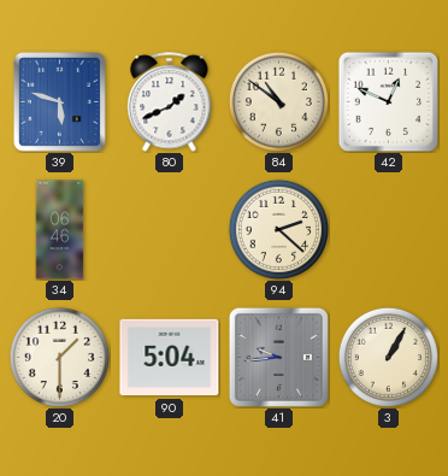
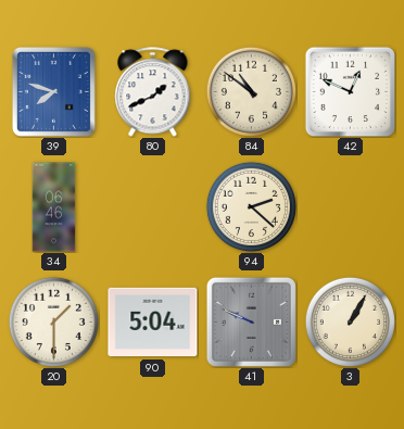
39: 5:48 -> 7:48 (53, 91)
41: 9:44 -> 9:49 (251, 321)
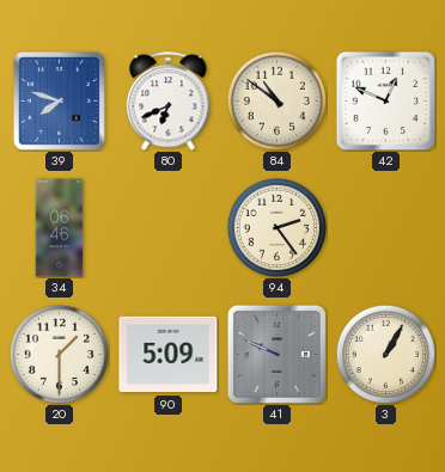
80: 1:41 -> 6:41 (169, 102)
94: 2:22 -> 2:24 (276, 227)
90: 5:04 -> 5:09 (169, 355)
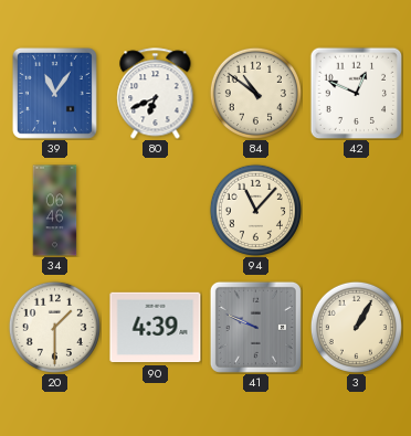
39: 7:48 -> 11:06 (54, 93)
94: 2:24 -> 11:07 (255, 210)
90: 5:09 -> 4:39 (156, 328)
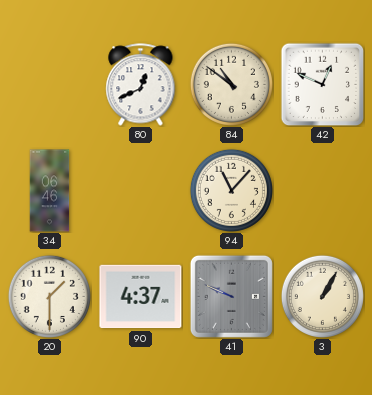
39: 11:06 -> none (54, 93)
80: 6:41 -> 12:41 (141, 85)
90: 4:39 -> 4:37 (141, 297)
